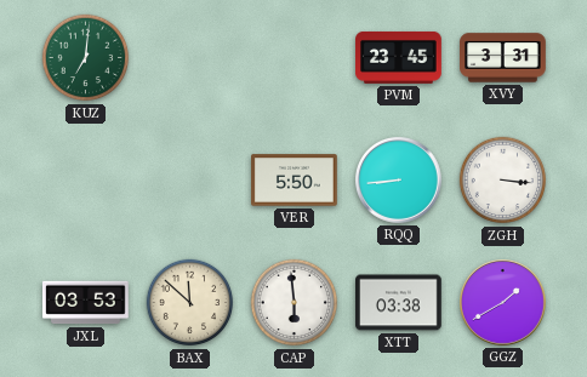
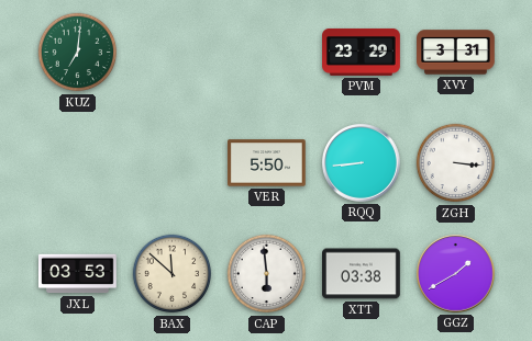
PVM: 23:45 -> 23:29 (362, 52)
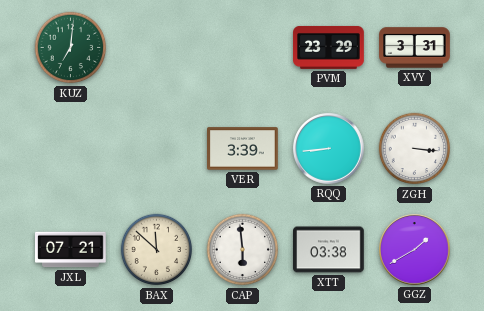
VER: 5:50 -> 3:39 (243, 149)
JXL: 03:53 -> 07:21 (71, 250)
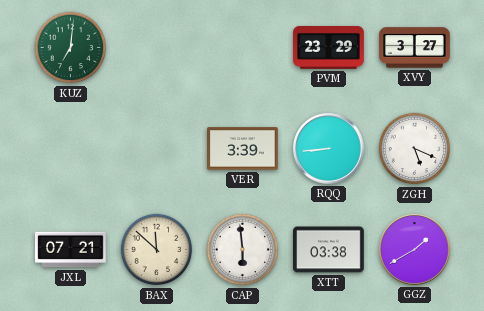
XVY: 3:31 -> 3:27 (415, 48)
ZGH: 3:16 -> 5:19 (415, 149)
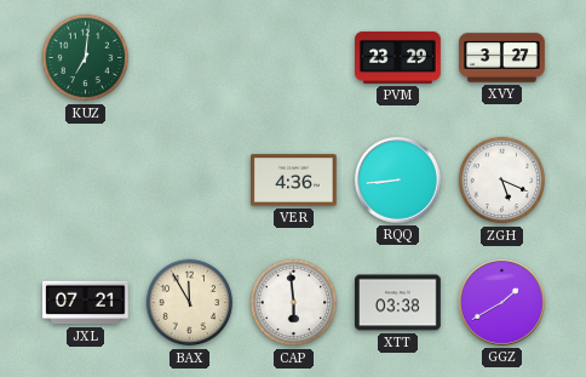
VER: 3:39 -> 4:36 (294, 181)
BAX: 11:52 -> 11:55 (190, 303)
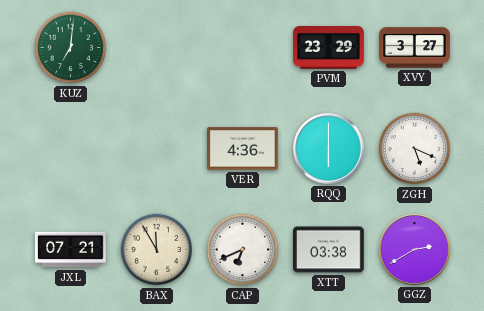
RQQ: 8:44 -> 6:00 (329, 149)
CAP: 5:59 -> 6:41 (243, 250)
GGZ: 1:40 -> 2:40 (415, 250)
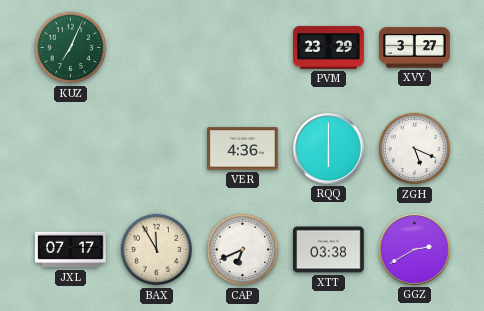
KUZ: 7:01 -> 7:04 (71, 48)
JXL: 07:21 -> 07:17 (71, 250)
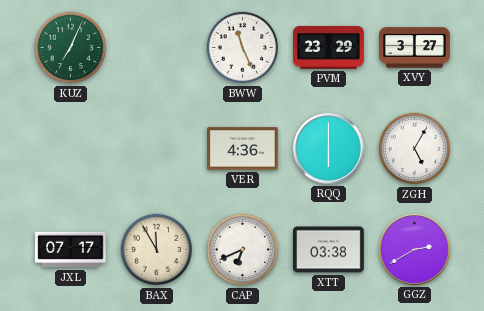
BWW: none -> 11:26 (243, 48)
ZGH: 5:19 -> 5:05 (415, 149)
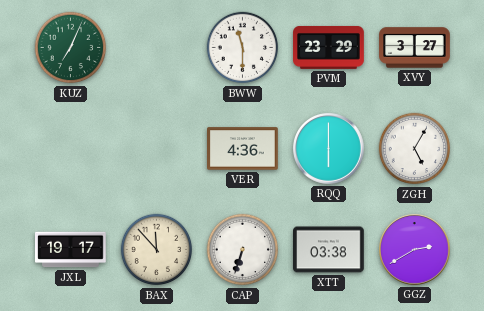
BWW: 11:26 -> 11:30 (243, 48)
JXL: 07:17 -> 19:17 (71, 250)
BAX: 11:55 -> 11:53 (157, 250)
CAP: 6:41 -> 6:33 (243, 250)
